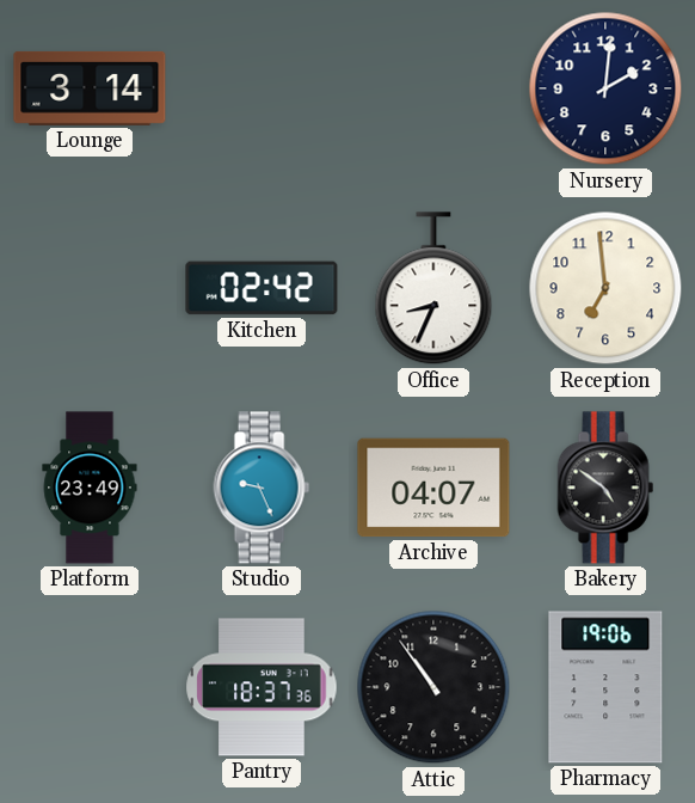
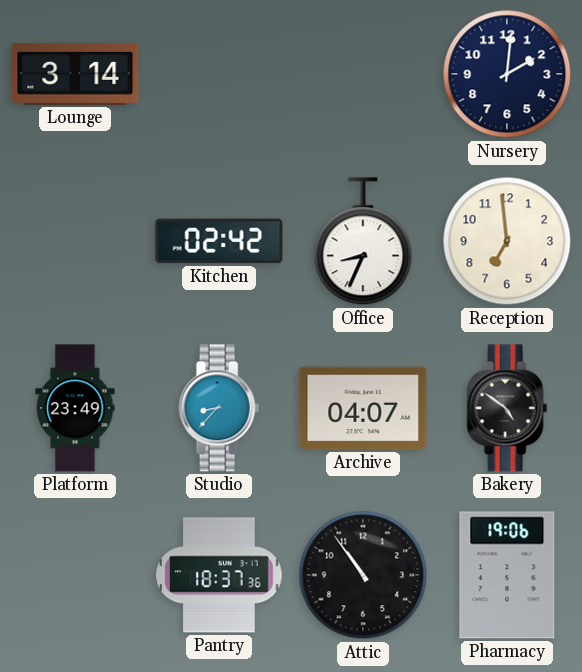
Studio: 9:26 -> 8:37 (219, 408)
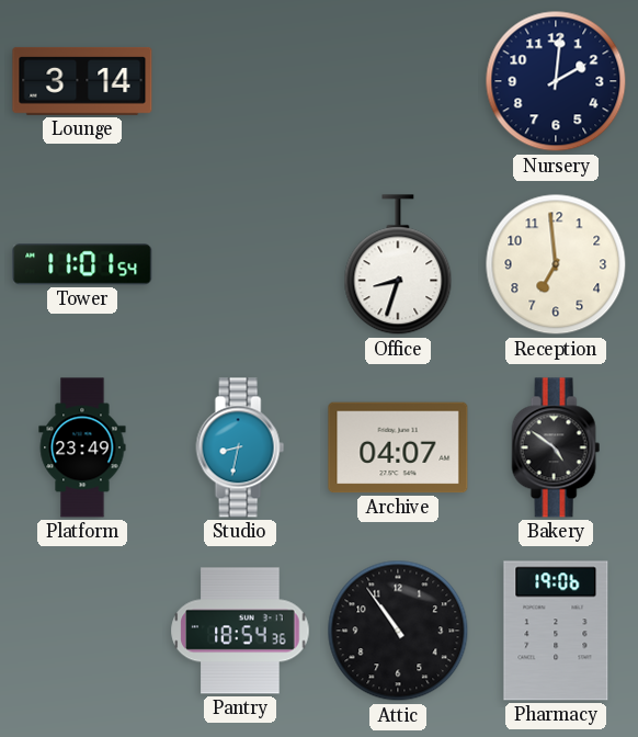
Tower: none -> 11:01 (82, 264)
Kitchen: 02:42 -> none (219, 241)
Office: 8:34 -> 8:33 (398, 265)
Studio: 8:37 -> 8:32 (240, 447)
Pantry: 18:37 -> 18:54 (240, 631)
